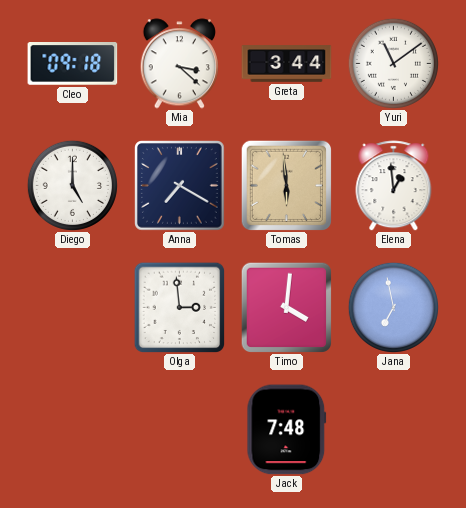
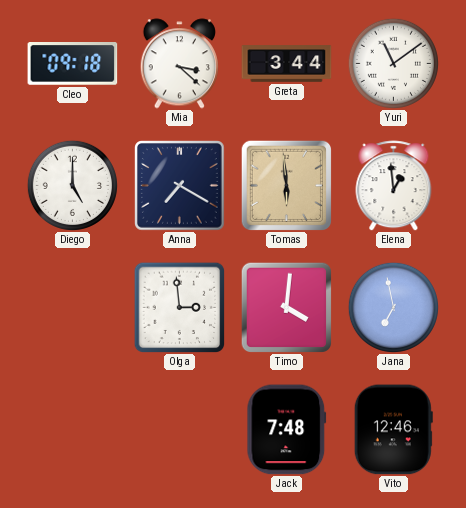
Vito: none -> 12:46 (393, 430)
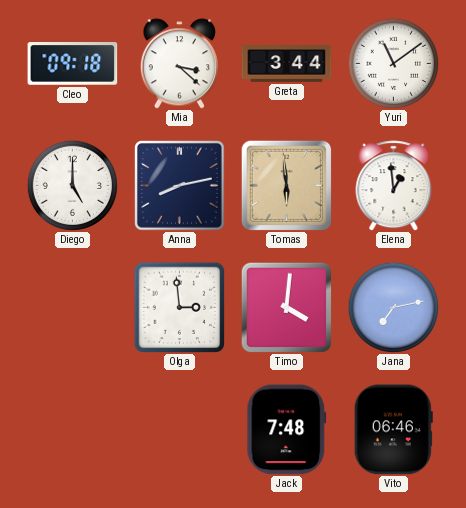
Anna: 7:20 -> 8:13 (180, 186)
Jana: 6:58 -> 7:13 (393, 307)
Vito: 12:46 -> 06:46 (393, 430)
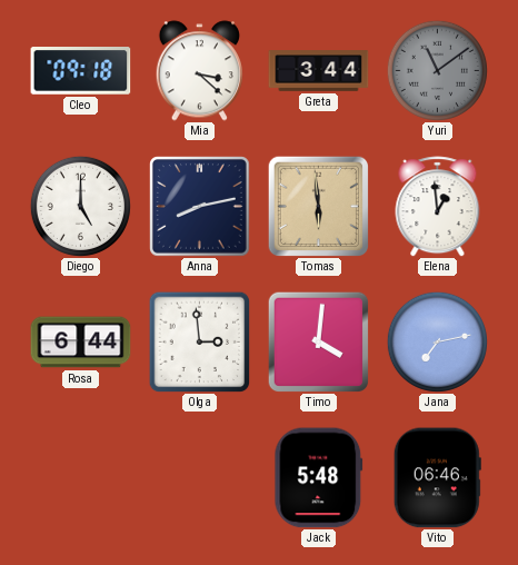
Yuri dial: white -> grey (437, 70)
Rosa: none -> 6:44 (81, 343)
Jack: 7:48 -> 5:48 (319, 478)
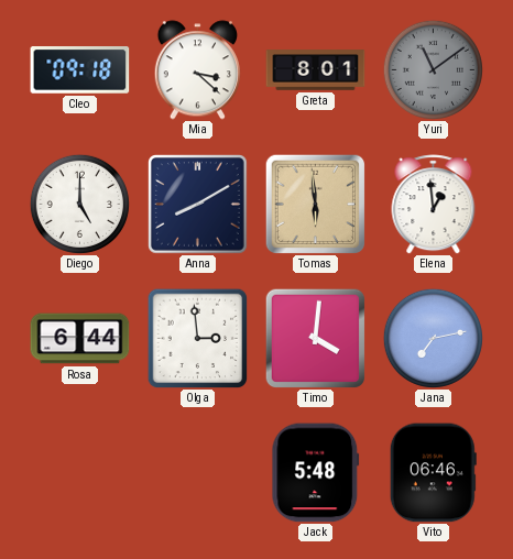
Greta: 3:44 -> 8:01 (316, 70)
Anna: 8:13 -> 8:10 (198, 205)
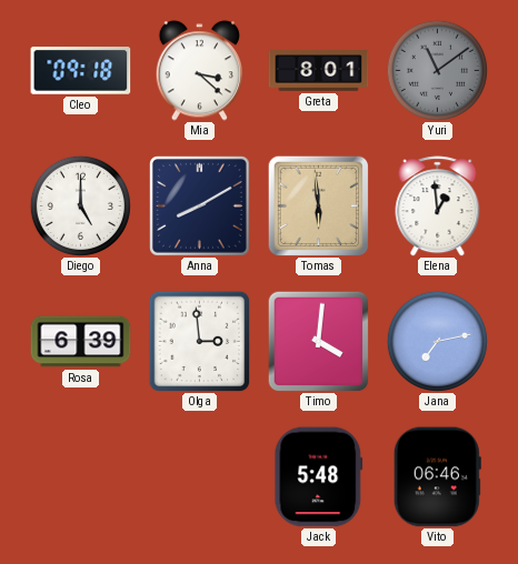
Rosa: 6:44 -> 6:39 (81, 342)
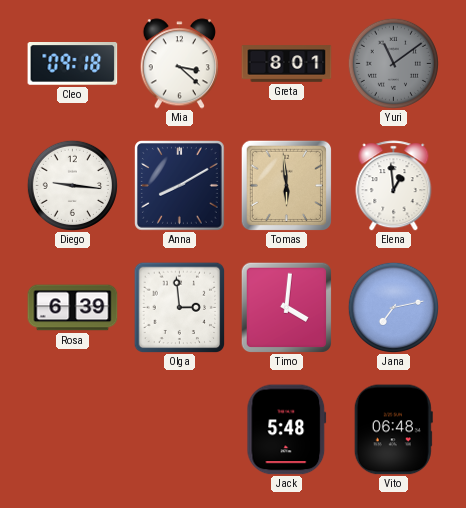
Diego: 5:00 -> 9:16 (72, 185)
Vito: 06:46 -> 06:48 (393, 430)
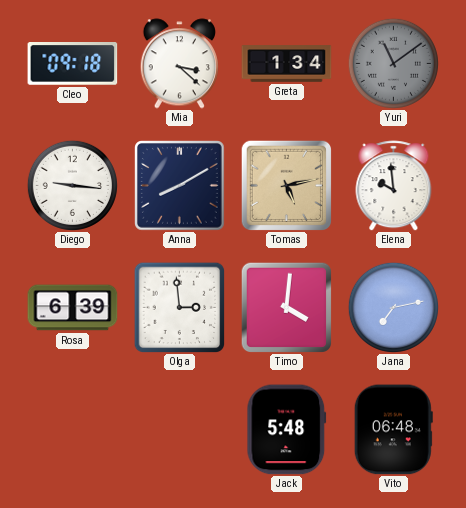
Greta: 8:01 -> 1:34 (287, 64)
Tomas: 5:59 -> 5:13 (286, 185)
Elena: 12:59 -> 9:59 (394, 186)
